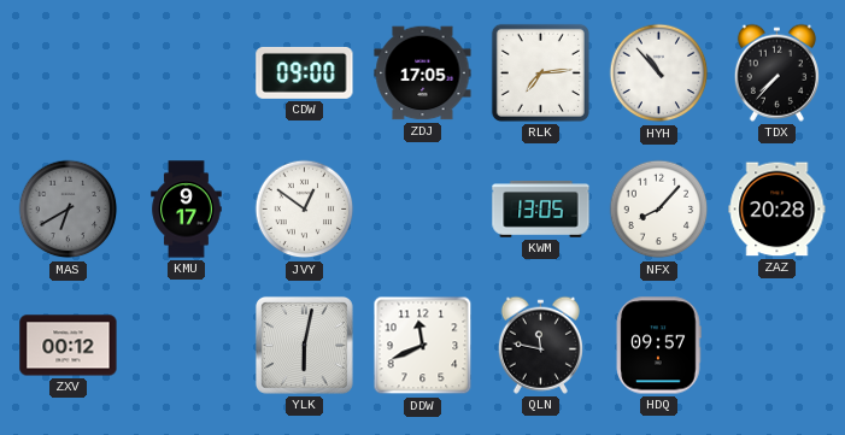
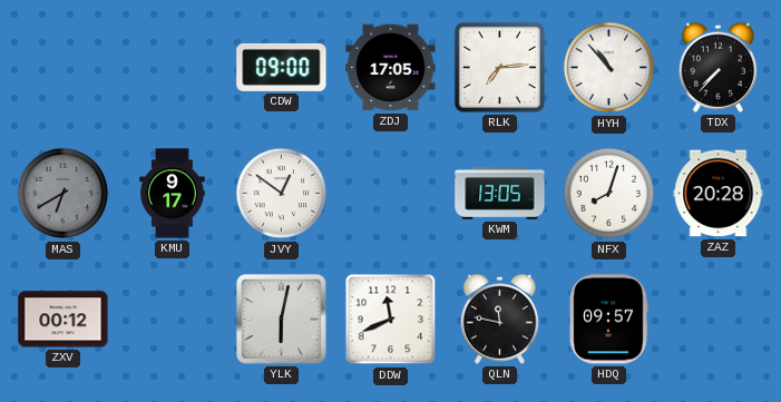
NFX: 8:07 -> 8:03 (609, 194)
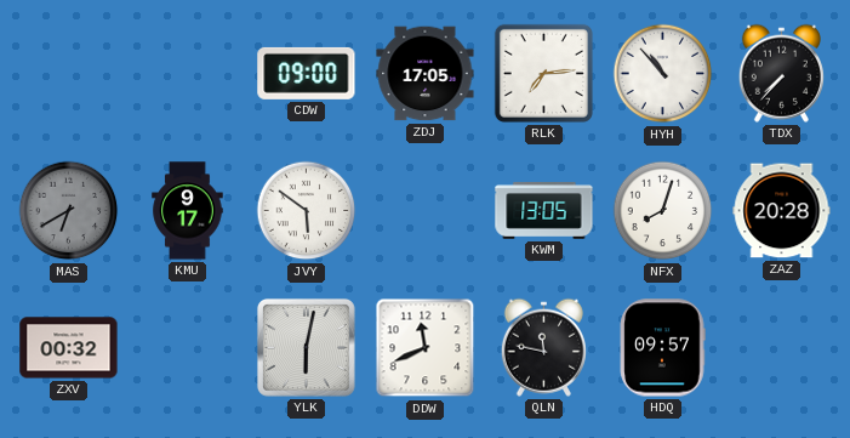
JVY: 12:51 -> 5:51 (307, 211)
ZXV: 00:12 -> 00:32 (69, 348)
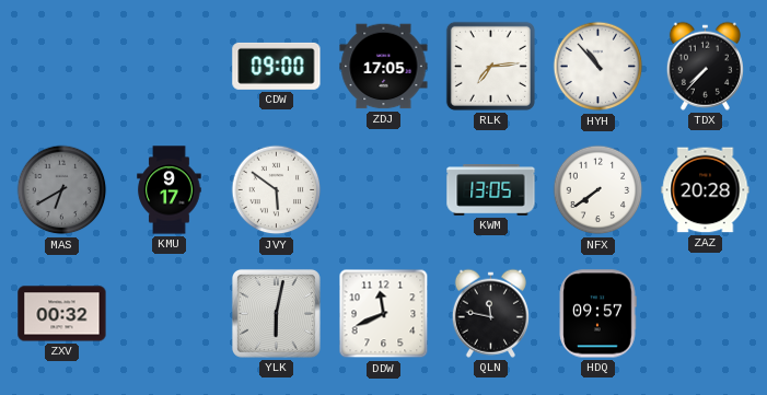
NFX: 8:03 -> 7:39 (599, 190)
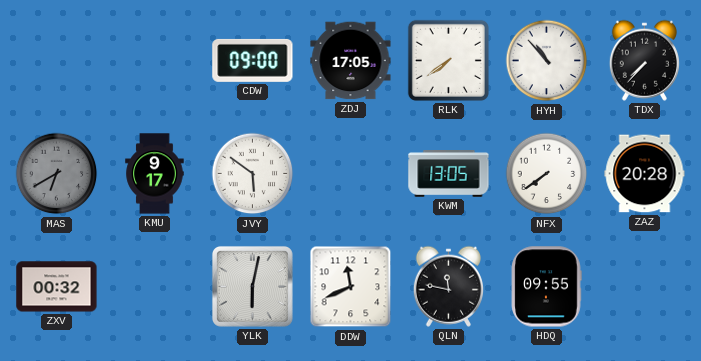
RLK: 7:14 -> 7:39 (448, 60)
HDQ: 09:57 -> 09:55 (546, 287)
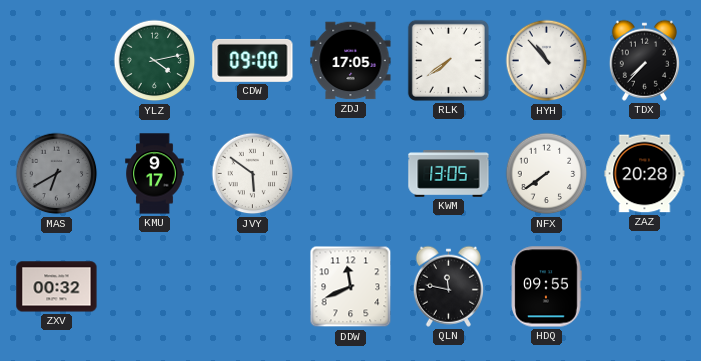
YLZ: none -> 4:13 (155, 61)
YLK: 6:02 -> none (252, 286)
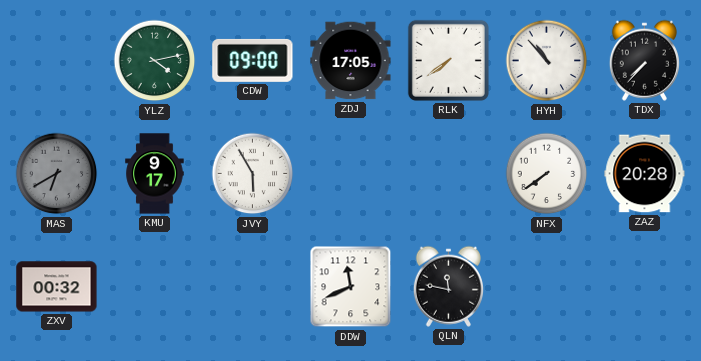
JVY: 5:51 -> 5:55 (253, 174)
KWM: 13:05 -> none (449, 174)
HDQ: 09:55 -> none (546, 287)
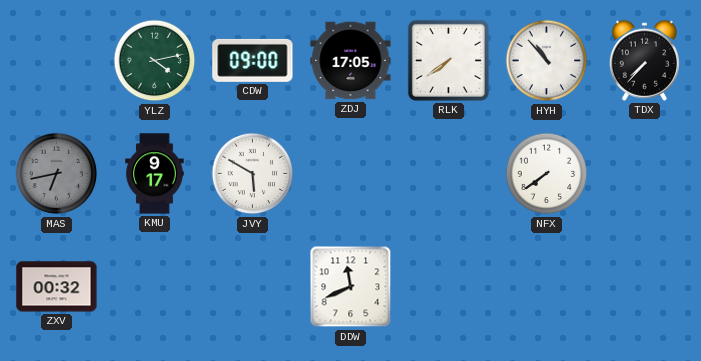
MAS: 6:40 -> 6:43 (57, 174)
JVY: 5:55 -> 5:50 (253, 174)
ZAZ: 20:28 -> none (645, 174)
QLN: 11:47 -> none (448, 286)
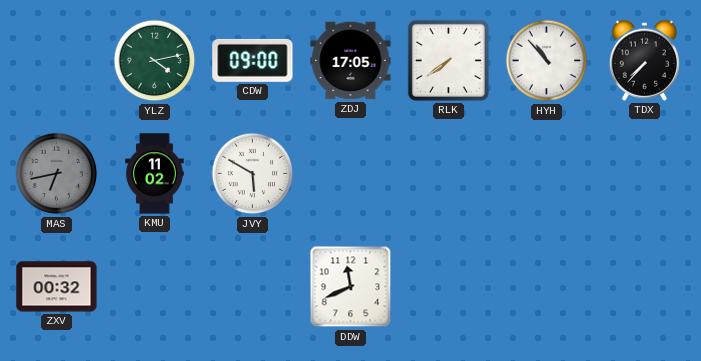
KMU: 9:17 -> 11:02 (155, 174)
NFX: 7:39 -> none (547, 174)
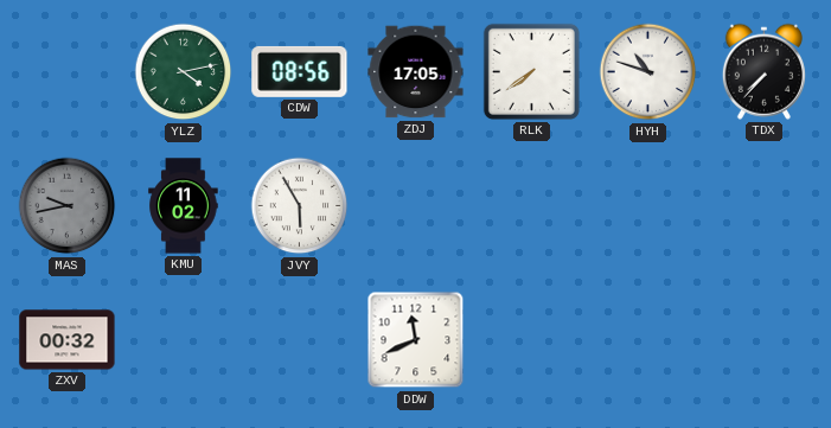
CDW: 09:00 -> 08:56 (300, 71)
HYH: 10:53 -> 10:48 (648, 72)
MAS: 6:43 -> 9:43 (68, 206)
JVY: 5:50 -> 5:55 (300, 206)
